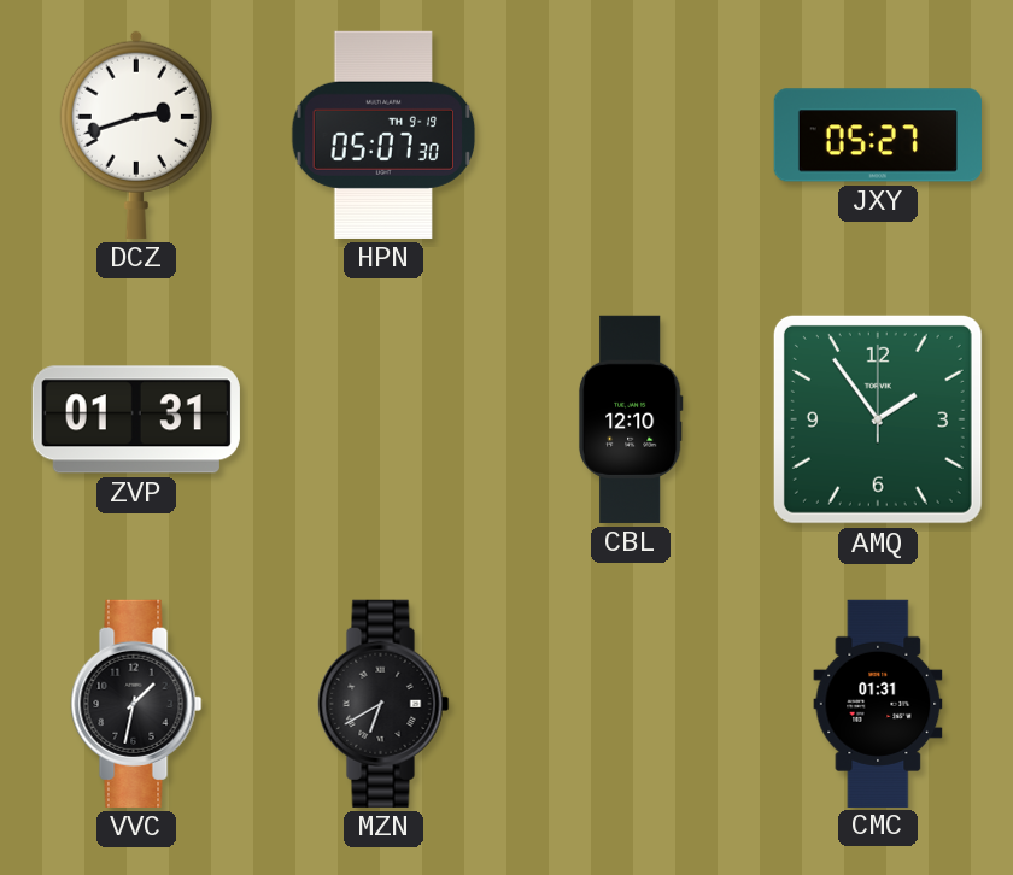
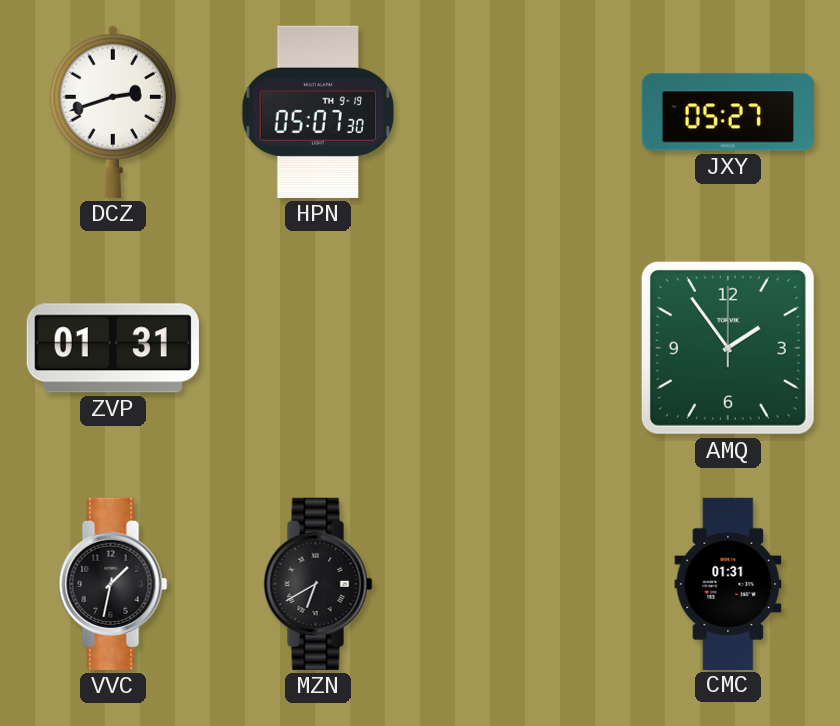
CBL: 12:10 -> none (631, 419)
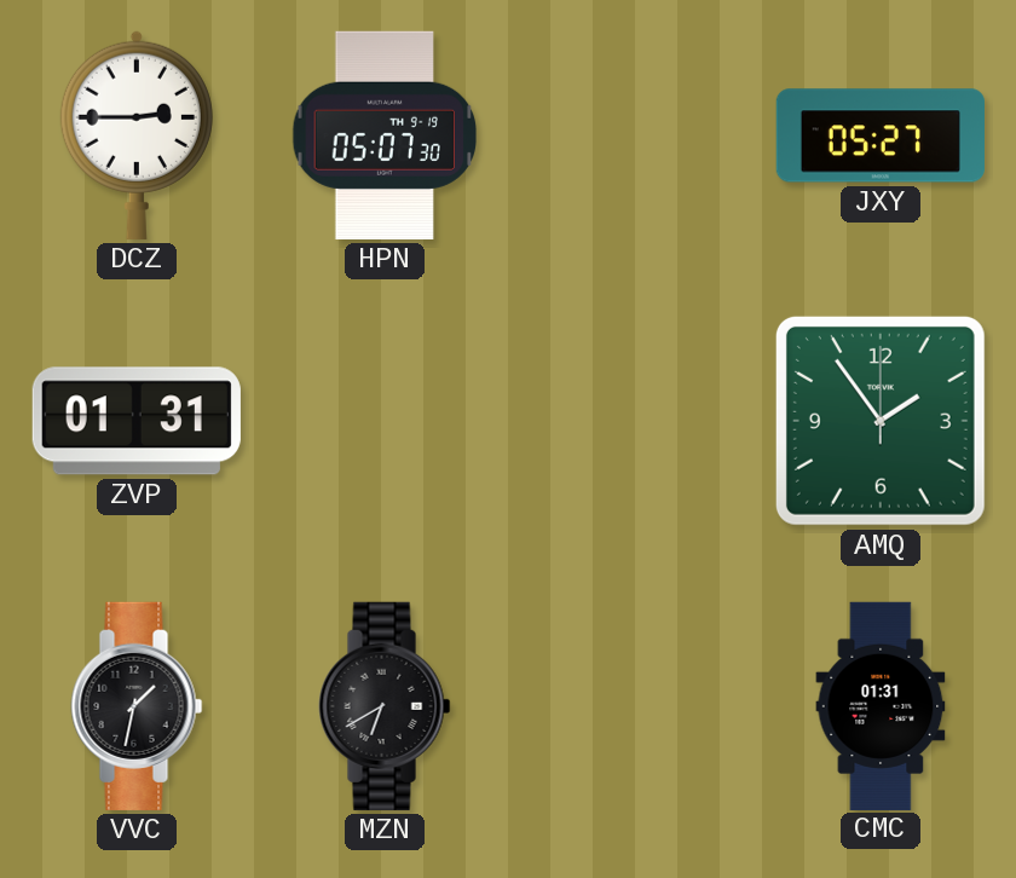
DCZ: 2:42 -> 2:45 (137, 135)
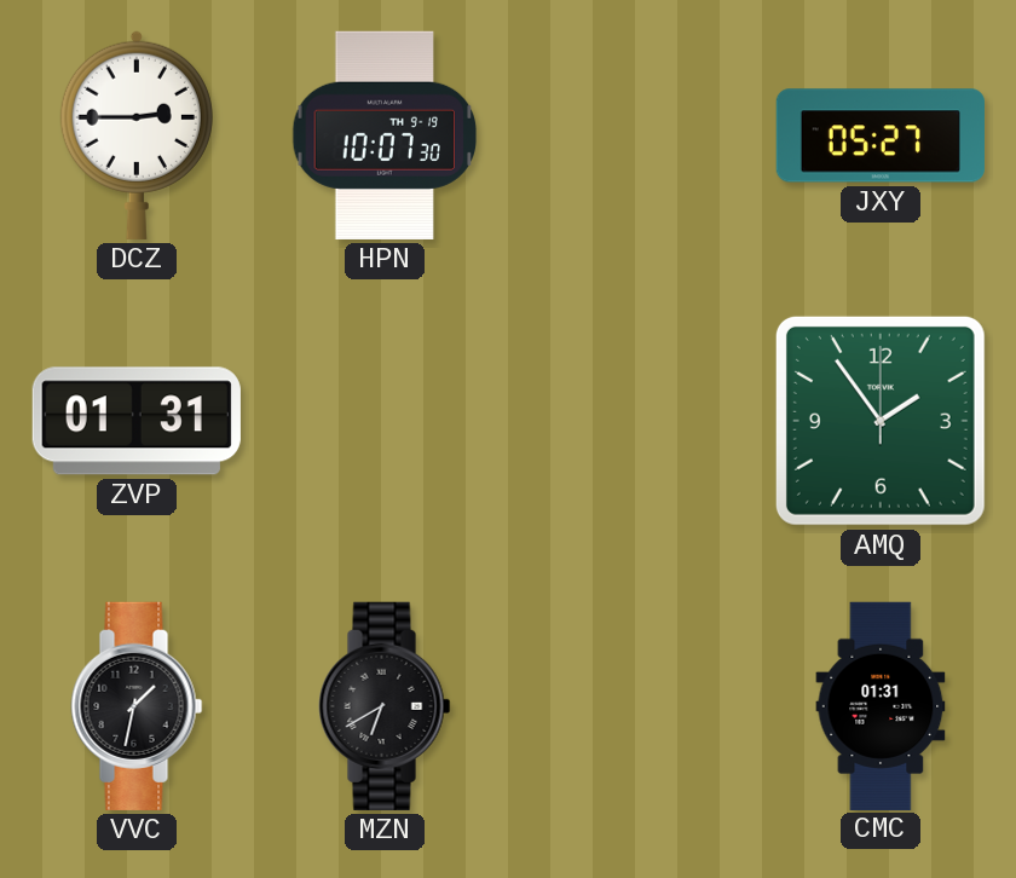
HPN: 05:07 -> 10:07 (385, 135)
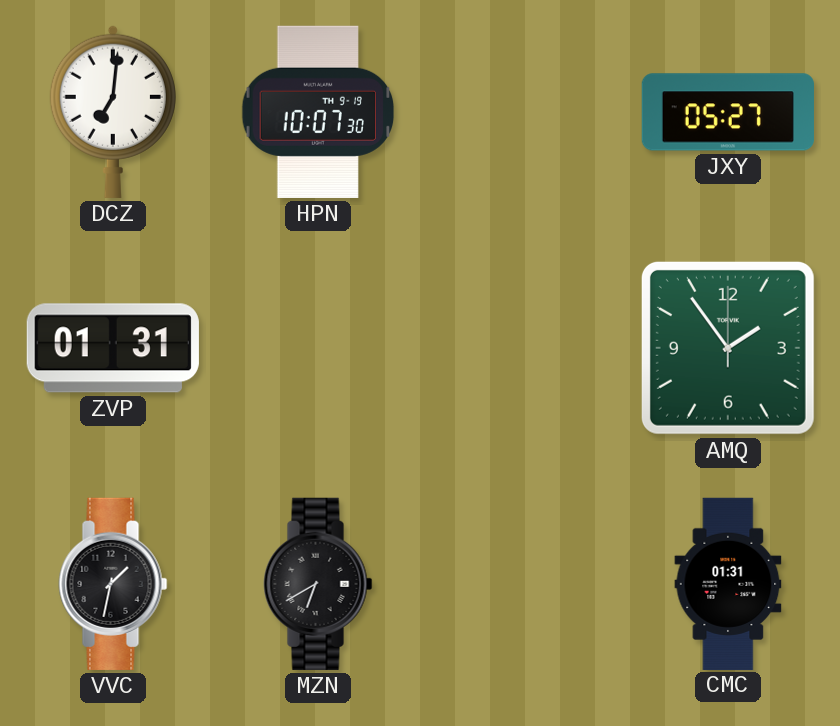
DCZ: 2:45 -> 7:01 (113, 112)
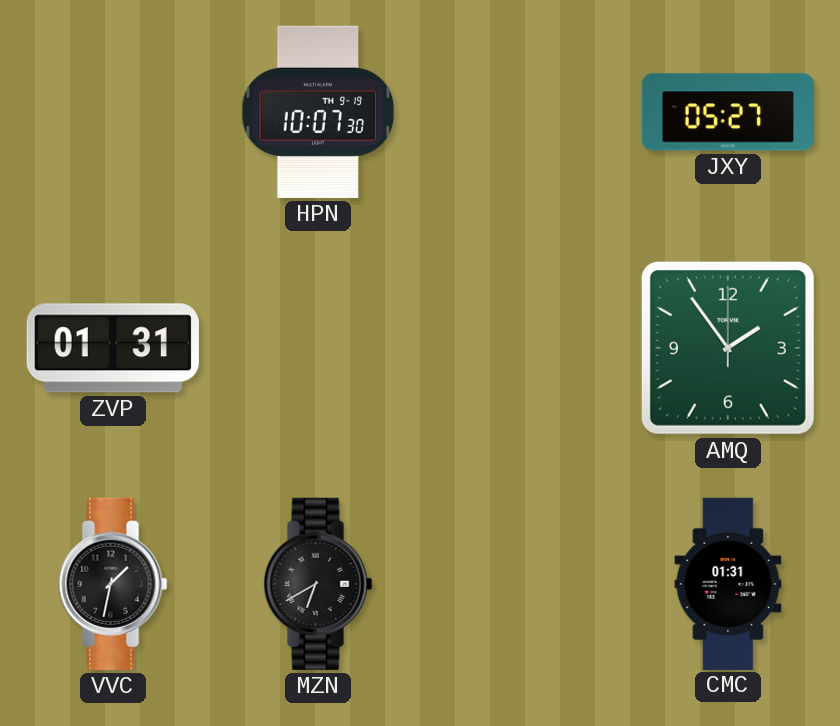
DCZ: 7:01 -> none (113, 112)
